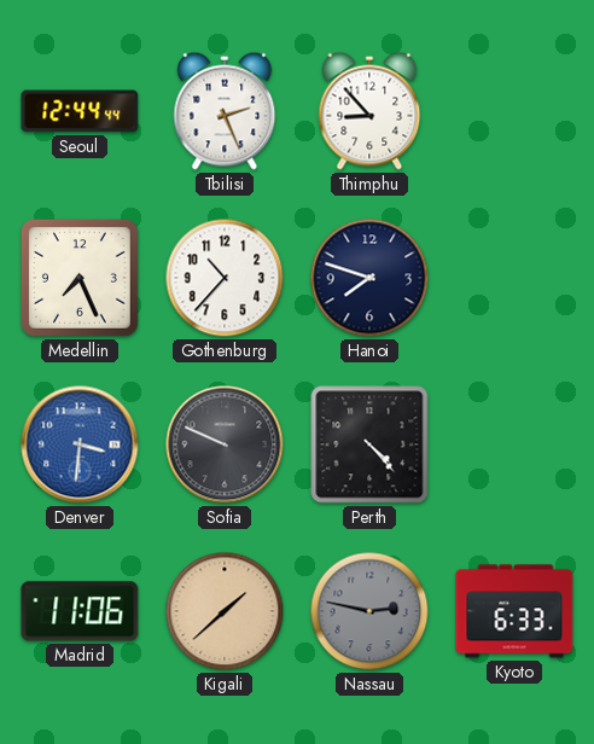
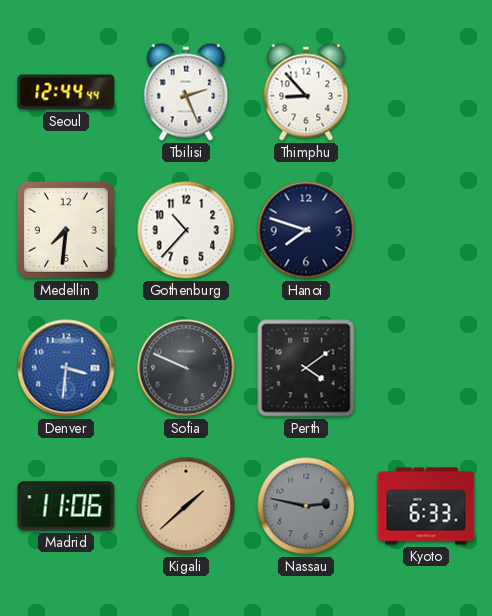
Medellin: 7:26 -> 7:31 (66, 230)
Perth: 4:23 -> 4:09 (306, 368)
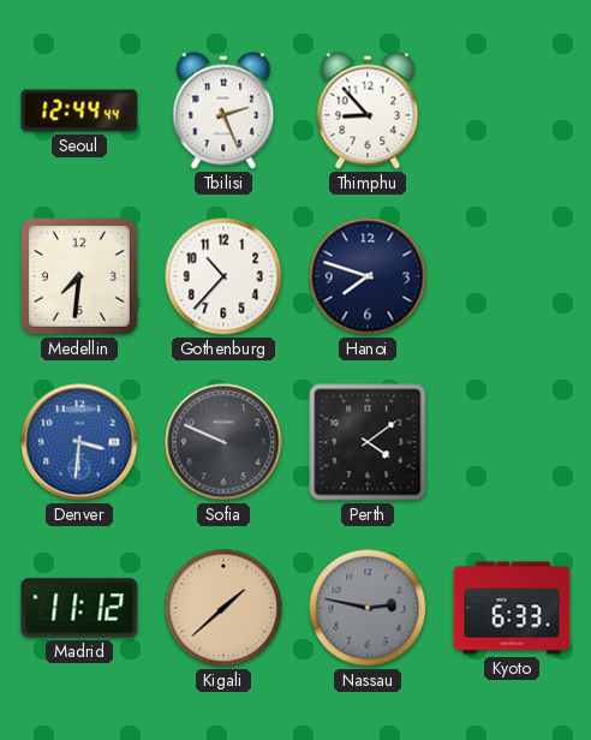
Madrid: 11:06 -> 11:12 (79, 608)
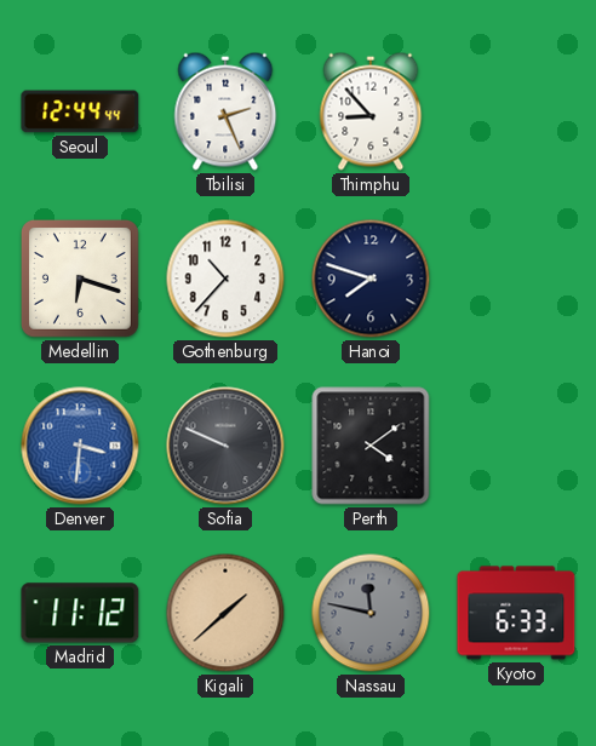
Medellin: 7:31 -> 6:18 (80, 279)
Nassau: 2:47 -> 11:47 (371, 613)
